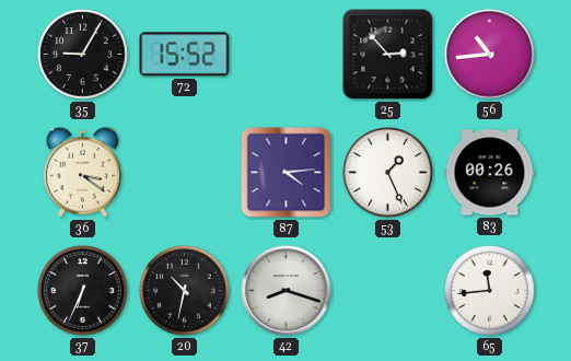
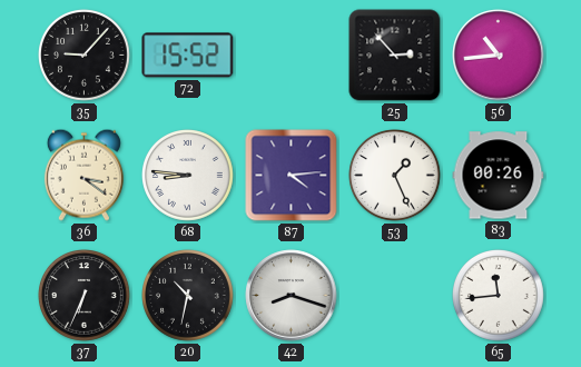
35: 9:05 -> 9:07 (85, 56)
68: none -> 8:46 (188, 176)
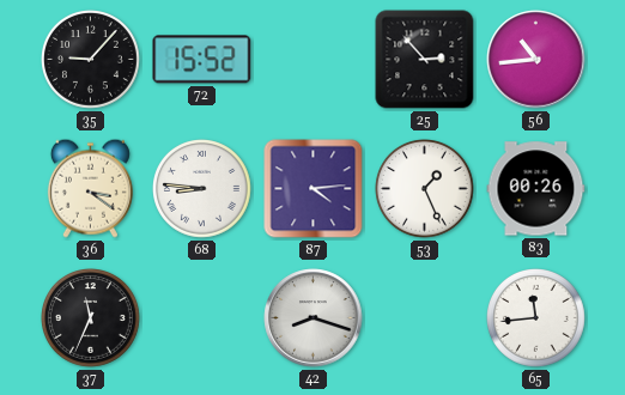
37: 6:34 -> 11:34 (91, 318)
20: 10:32 -> none (188, 296)
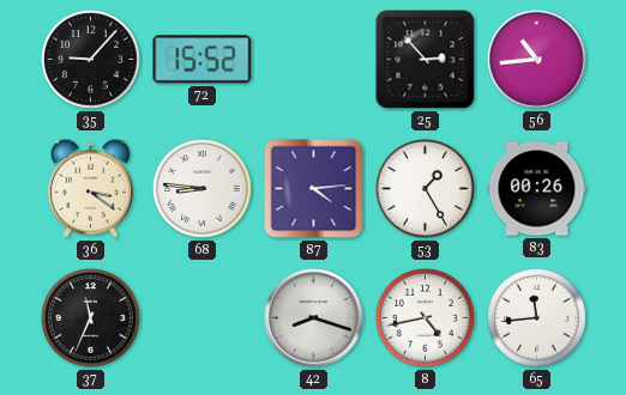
53: 1:26 -> 1:25 (426, 189)
8: none -> 4:43 (426, 318)
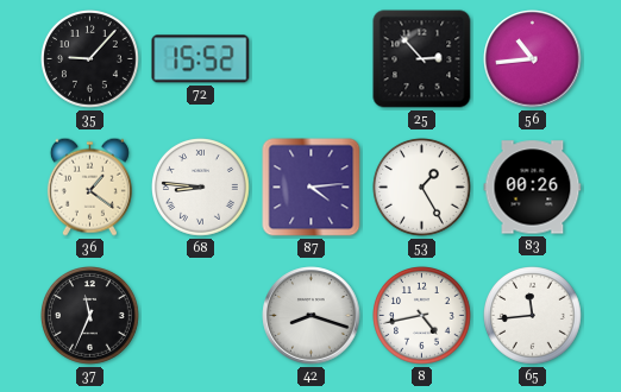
36: 3:21 -> 1:21 (89, 186)
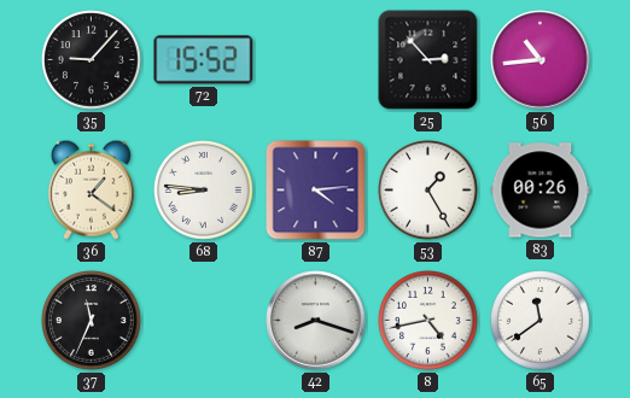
65: 11:44 -> 11:39 (541, 321)
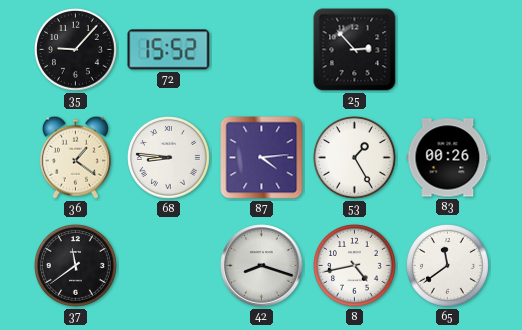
56: 10:44 -> none (541, 60)
37: 11:34 -> 11:39 (76, 266)
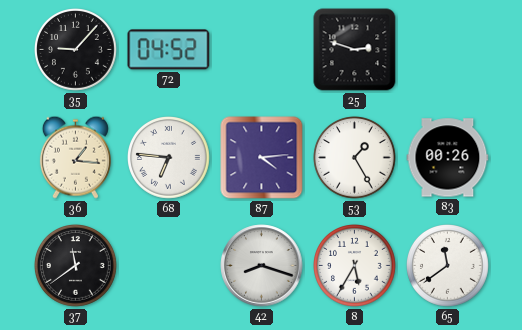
72: 15:52 -> 04:52 (169, 50)
25: 2:53 -> 2:48 (355, 50)
36: 1:21 -> 1:16 (75, 157)
68: 8:46 -> 6:46 (169, 158)
8: 4:43 -> 5:35 (355, 266)
